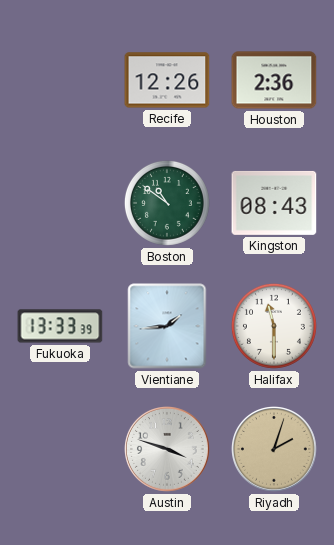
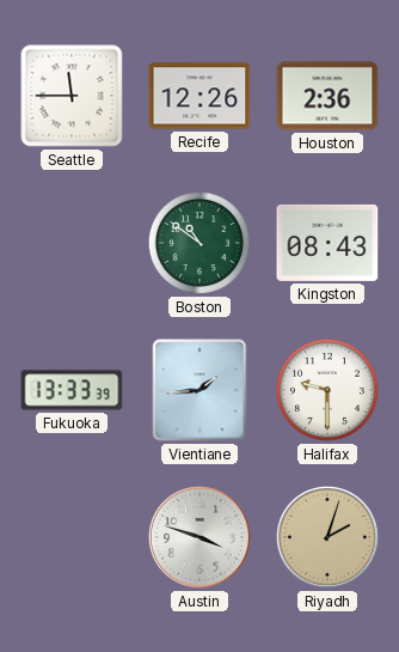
Seattle: none -> 11:45 (72, 96)
Halifax: 11:30 -> 9:30 (327, 390)
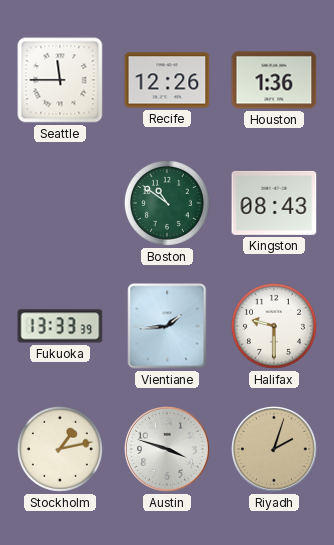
Houston: 2:36 -> 1:36 (274, 80)
Stockholm: none -> 1:13 (60, 449)
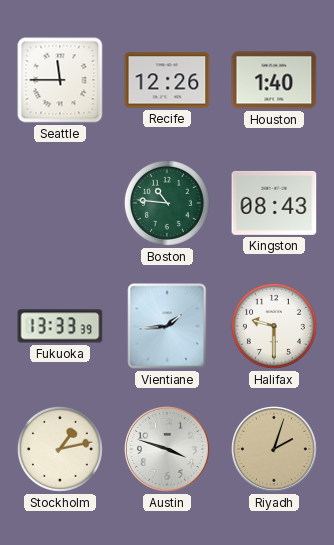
Houston: 1:36 -> 1:40 (274, 80)
Boston: 10:51 -> 10:46 (167, 203)
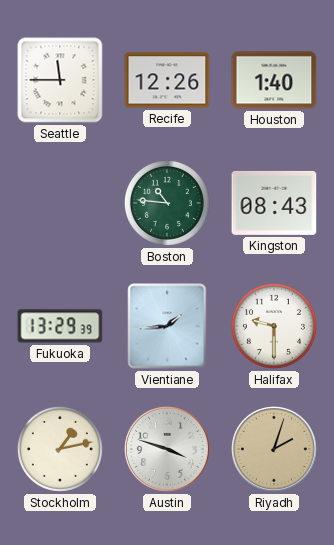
Fukuoka: 13:33 -> 13:29 (60, 326)
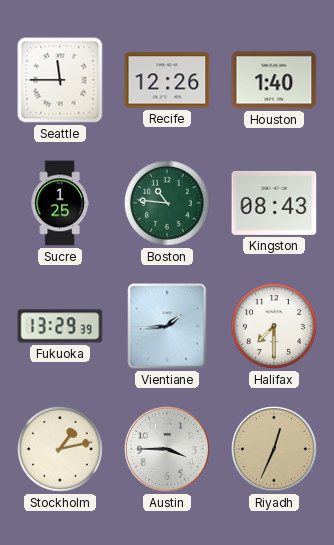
Sucre: none -> 1:25 (60, 203)
Halifax: 9:30 -> 7:30 (274, 326)
Austin: 3:48 -> 3:45 (168, 450)
Riyadh: 2:03 -> 12:34 (275, 450)
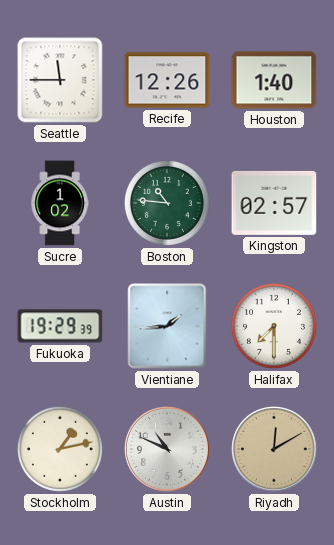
Sucre: 1:25 -> 1:02 (60, 203)
Kingston: 08:43 -> 02:57 (274, 203)
Fukuoka: 13:29 -> 19:29 (60, 326)
Austin: 3:45 -> 10:49 (168, 450)
Riyadh: 12:34 -> 12:10 (275, 450)
